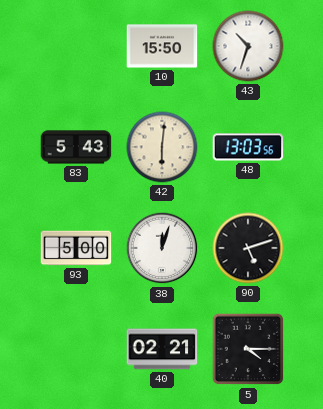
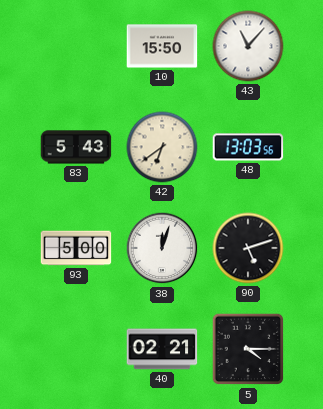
43: 10:33 -> 11:07 (248, 46)
42: 6:01 -> 6:39 (162, 147)
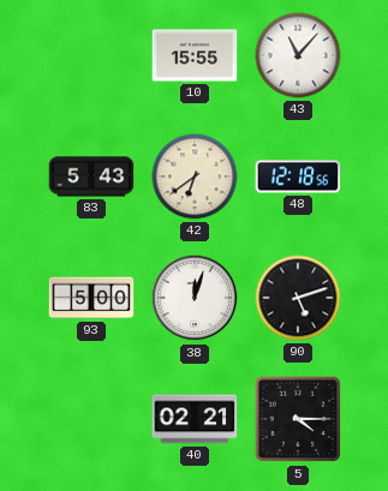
10: 15:50 -> 15:55 (195, 55)
48: 13:03 -> 12:18 (298, 176)
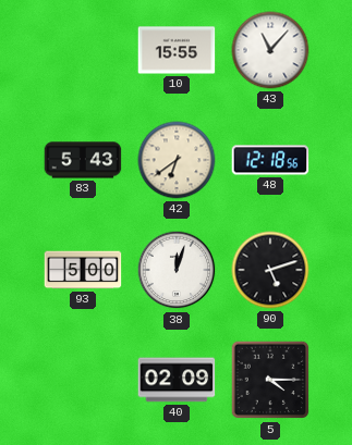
40: 02:21 -> 02:09 (177, 380)
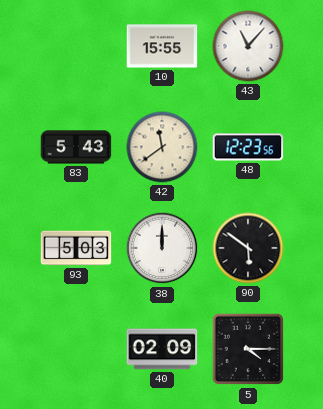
42: 6:39 -> 11:39 (162, 147)
48: 12:18 -> 12:23 (248, 147)
93: 5:00 -> 5:03 (76, 248)
38: 12:03 -> 12:00 (162, 248)
90: 5:12 -> 5:51 (248, 248)
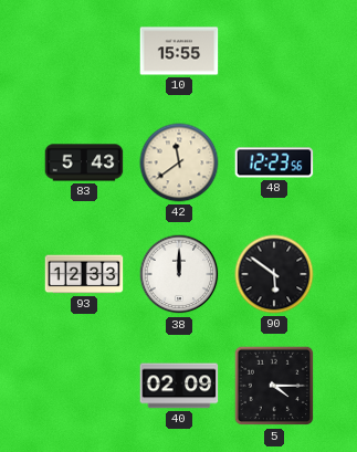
43: 11:07 -> none (248, 46)
93: 5:03 -> 12:33 (84, 274)
